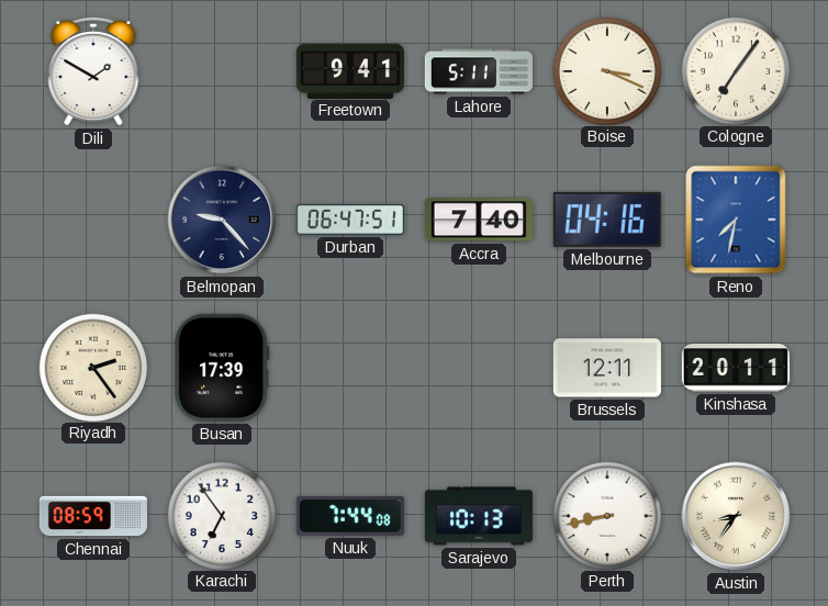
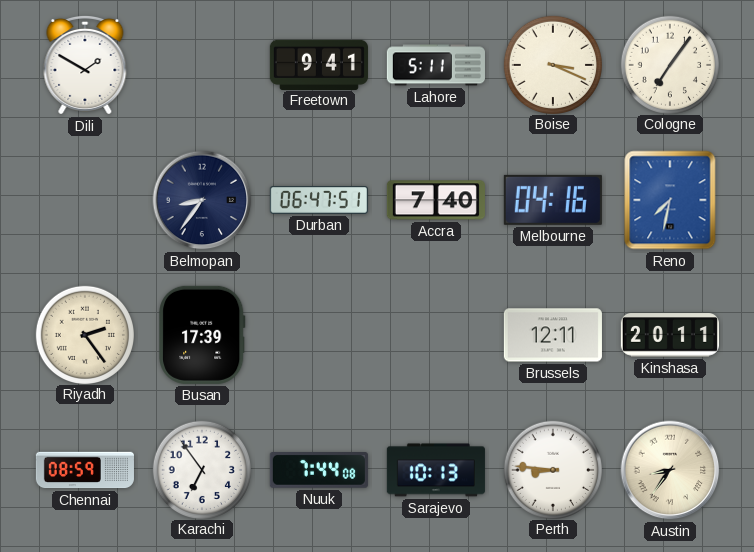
Belmopan: 9:23 -> 8:36 (202, 200)
Perth: 8:43 -> 8:46 (552, 469)
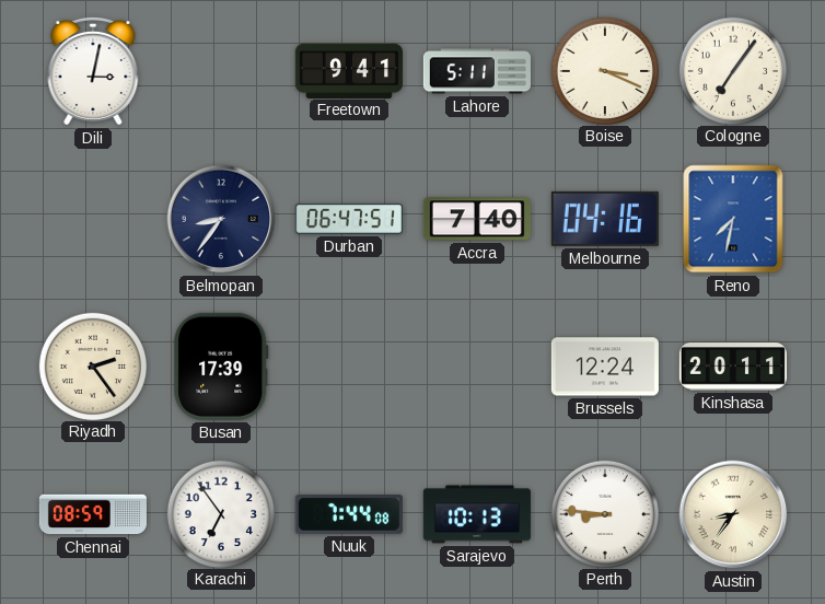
Dili: 1:50 -> 3:02 (93, 71)
Brussels: 12:11 -> 12:24 (605, 367)
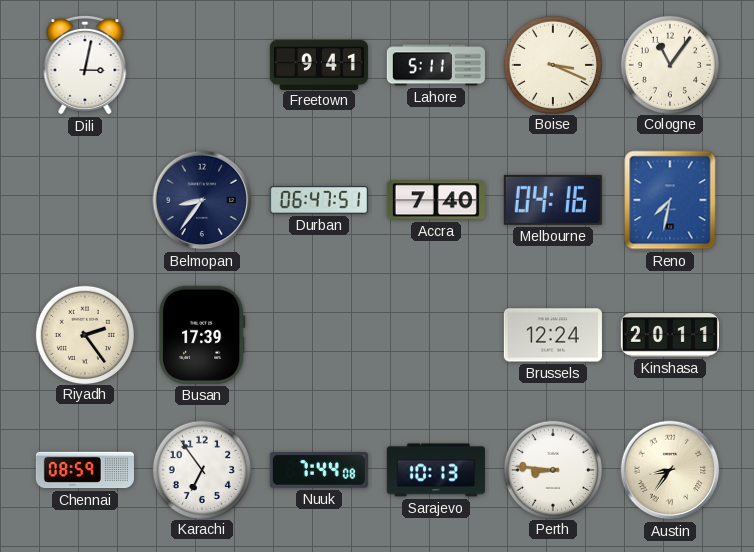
Cologne: 7:06 -> 11:06 (669, 64)
